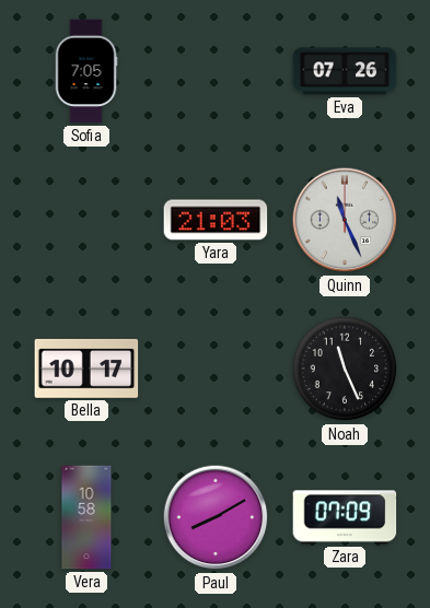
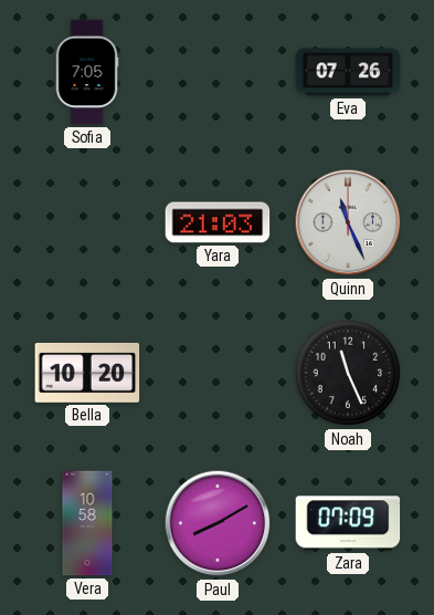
Bella: 10:17 -> 10:20 (87, 373)
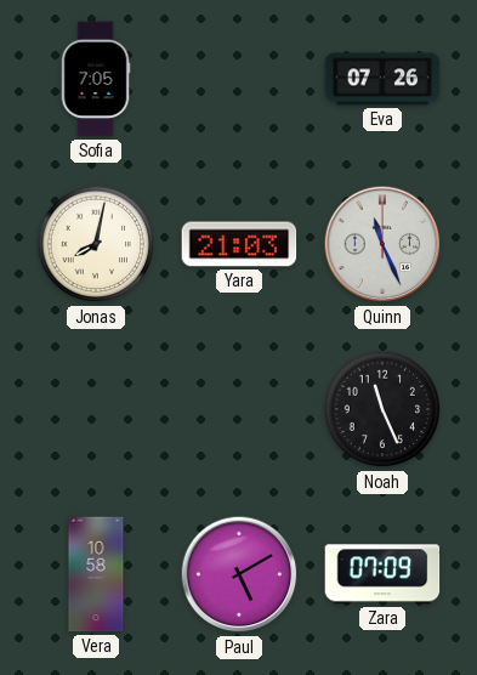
Jonas: none -> 8:02 (96, 244)
Bella: 10:20 -> none (87, 373)
Paul: 8:10 -> 5:10 (239, 574)
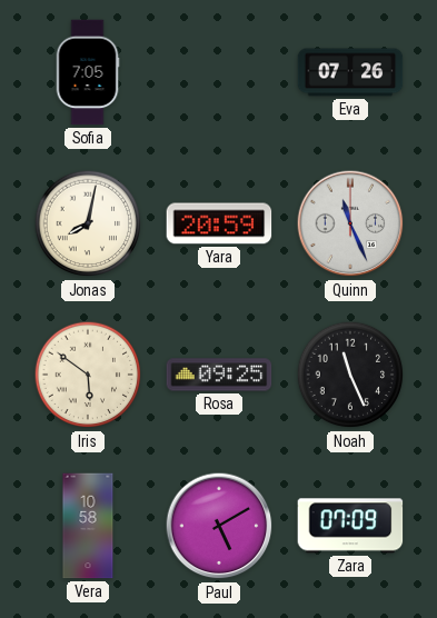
Yara: 21:03 -> 20:59 (219, 223)
Iris: none -> 5:51 (88, 375)
Rosa: none -> 09:25 (219, 375)
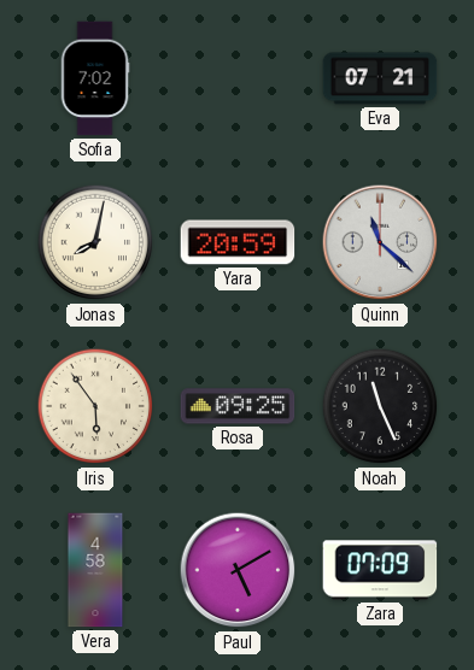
Sofia: 7:05 -> 7:02 (95, 78)
Eva: 07:26 -> 07:21 (380, 78)
Quinn: 11:26 -> 11:22 (380, 242)
Iris: 5:51 -> 5:54 (95, 406)
Vera: 10:58 -> 4:58 (95, 570)
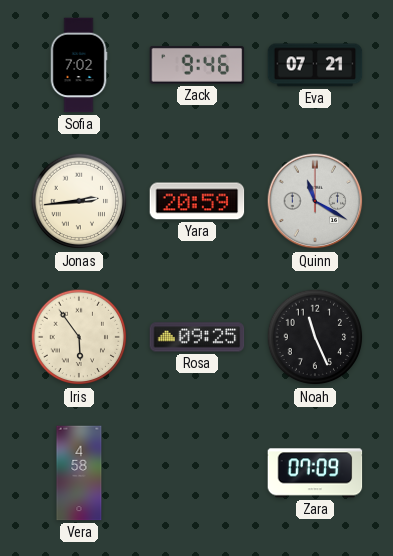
Zack: none -> 9:46 (197, 66)
Jonas: 8:02 -> 2:44 (79, 201)
Quinn: 11:22 -> 11:20 (315, 201)
Paul: 5:10 -> none (238, 570)
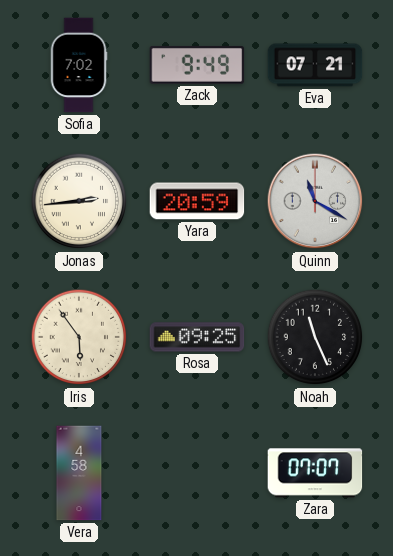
Zack: 9:46 -> 9:49 (197, 66)
Zara: 07:09 -> 07:07 (315, 473)
